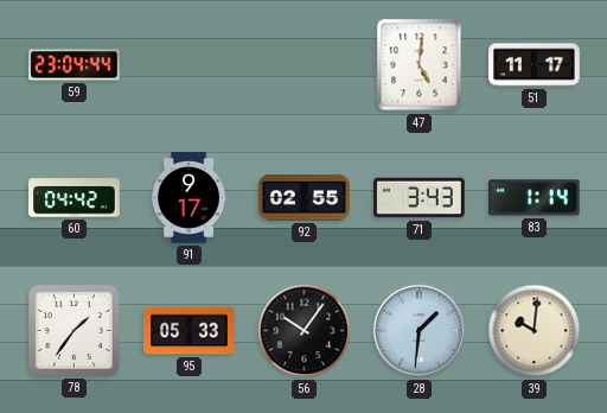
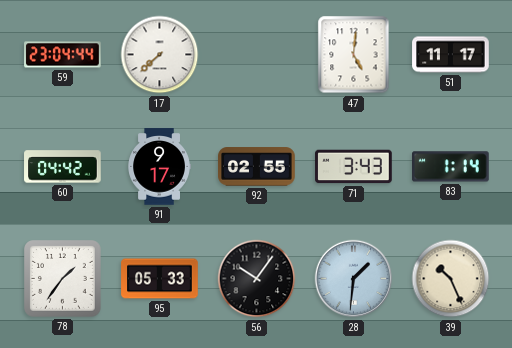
17: none -> 7:38 (160, 55)
39: 10:01 -> 10:26 (451, 279)
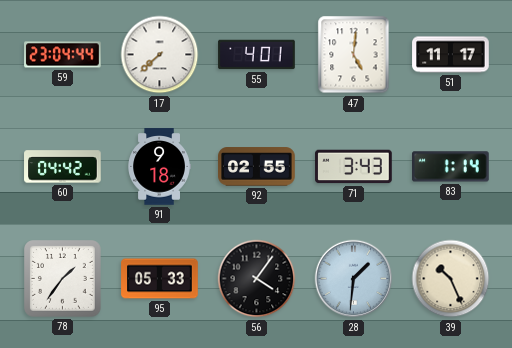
55: none -> 4:01 (257, 55)
91: 9:17 -> 9:18 (159, 167)
56: 10:06 -> 4:06 (257, 279)
